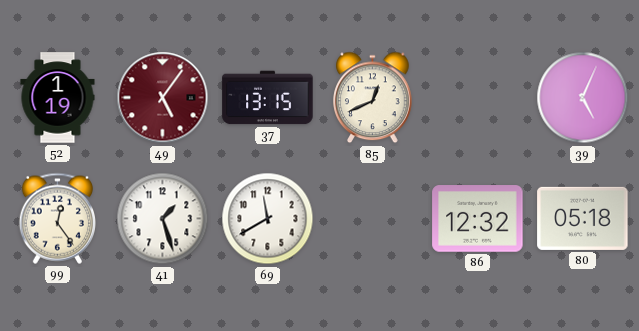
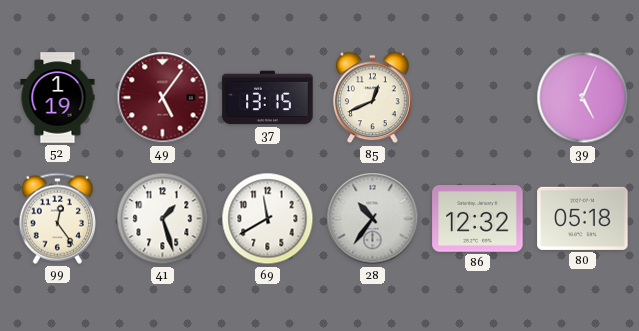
28: none -> 10:36 (373, 219)
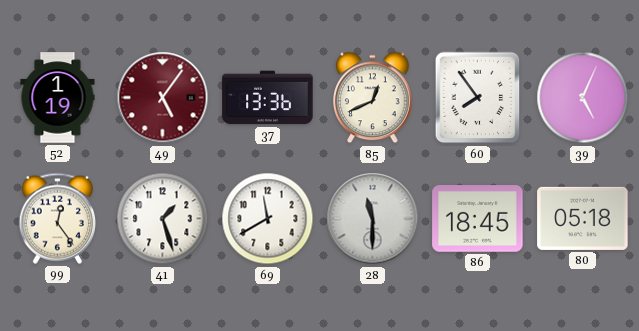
37: 13:15 -> 13:36 (268, 98)
60: none -> 7:54 (478, 98)
28: 10:36 -> 11:30 (373, 219)
86: 12:32 -> 18:45 (478, 219)
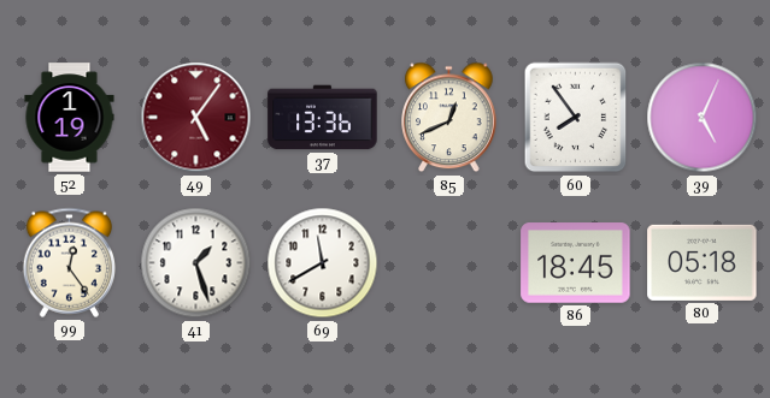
28: 11:30 -> none (373, 219)
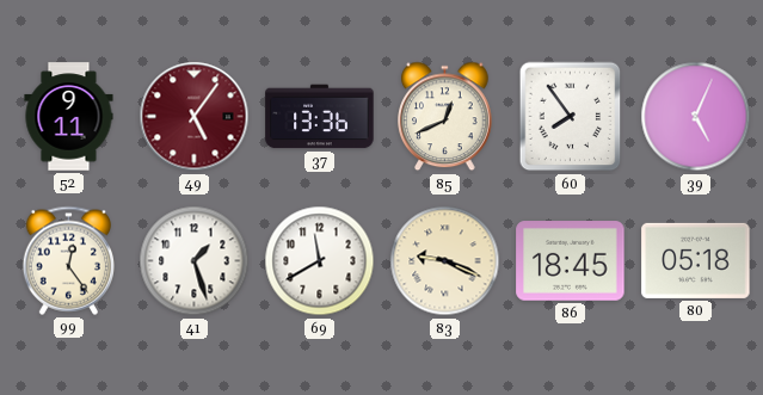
52: 1:19 -> 9:11 (69, 117)
83: none -> 9:19 (445, 261)
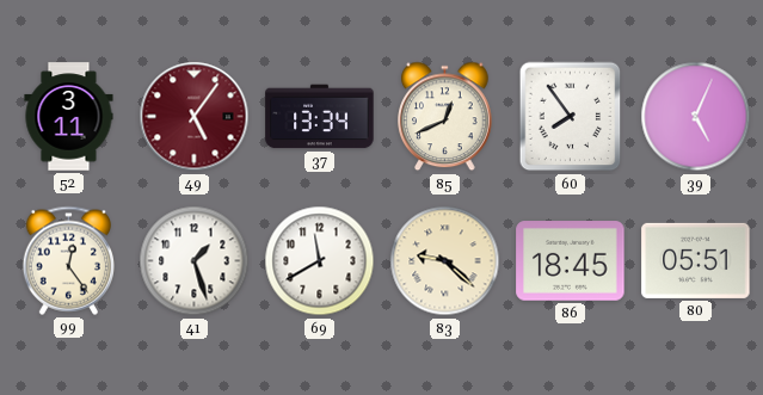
52: 9:11 -> 3:11 (69, 117)
37: 13:36 -> 13:34 (320, 117)
83: 9:19 -> 9:22 (445, 261)
80: 05:18 -> 05:51 (696, 260)
